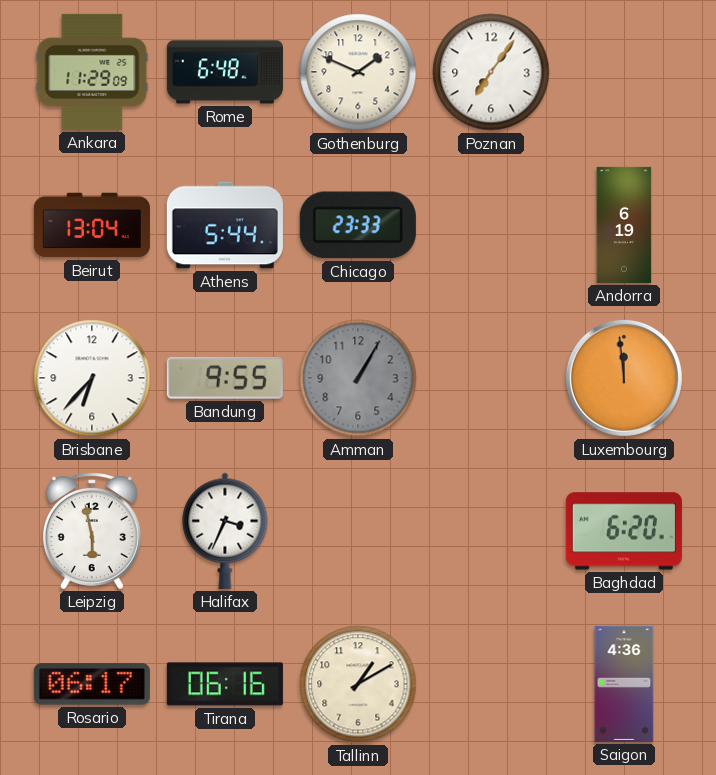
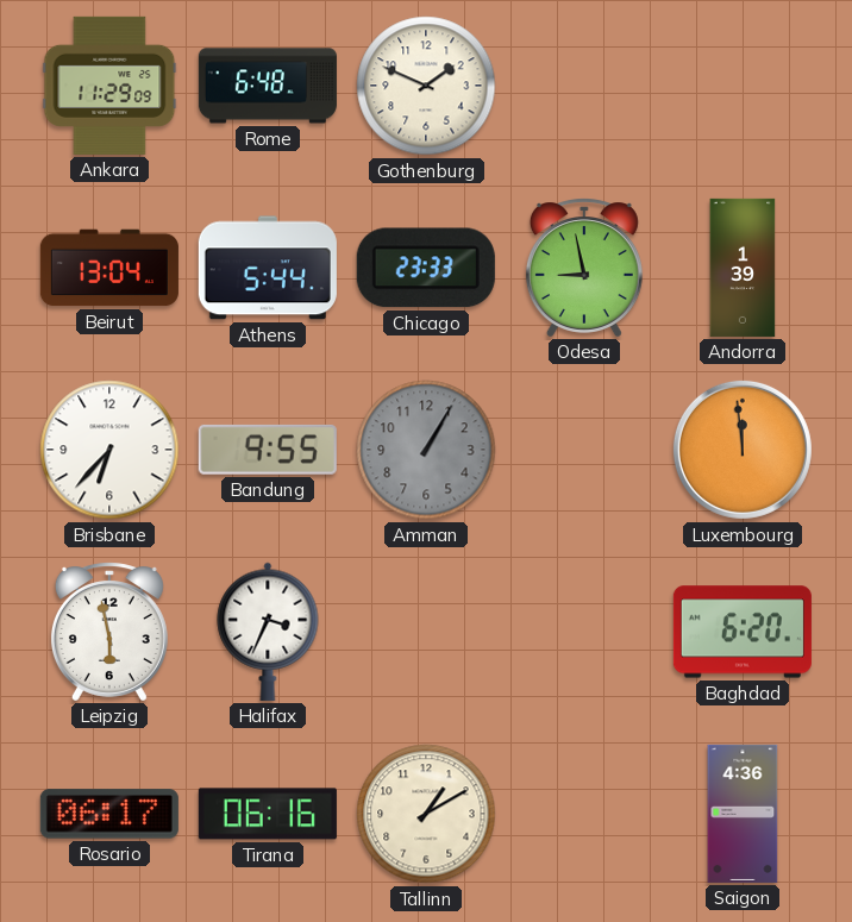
Poznan: 7:06 -> none (491, 72)
Odesa: none -> 8:58 (584, 268)
Andorra: 6:19 -> 1:39 (743, 268)
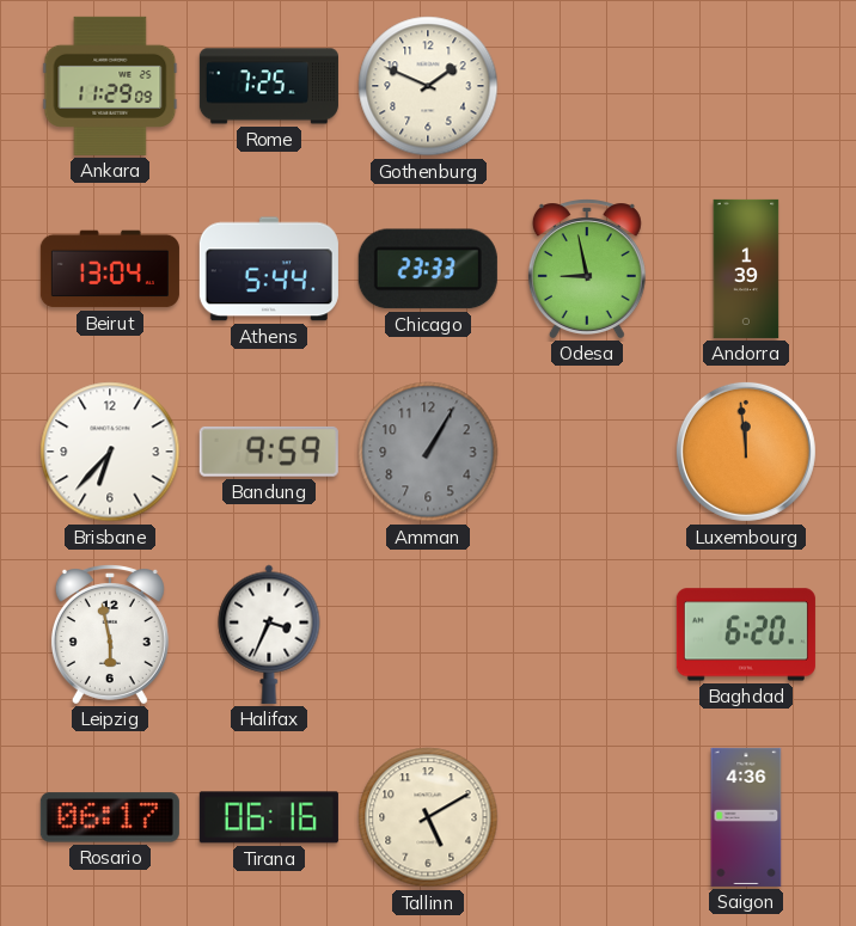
Rome: 6:48 -> 7:25 (269, 86)
Bandung: 9:55 -> 9:59 (269, 452)
Tallinn: 1:10 -> 5:10 (428, 817)
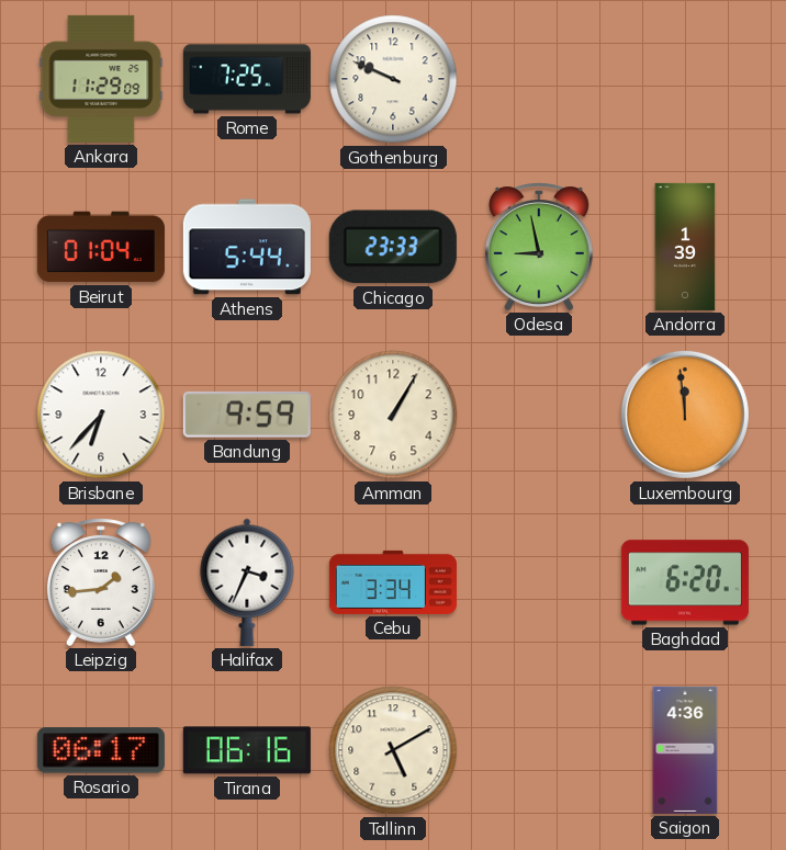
Gothenburg: 1:49 -> 9:49 (393, 79)
Beirut: 13:04 -> 01:04 (101, 247)
Amman dial: grey -> cream (393, 415)
Leipzig: 5:58 -> 1:44 (101, 582)
Cebu: none -> 3:34 (393, 582)
